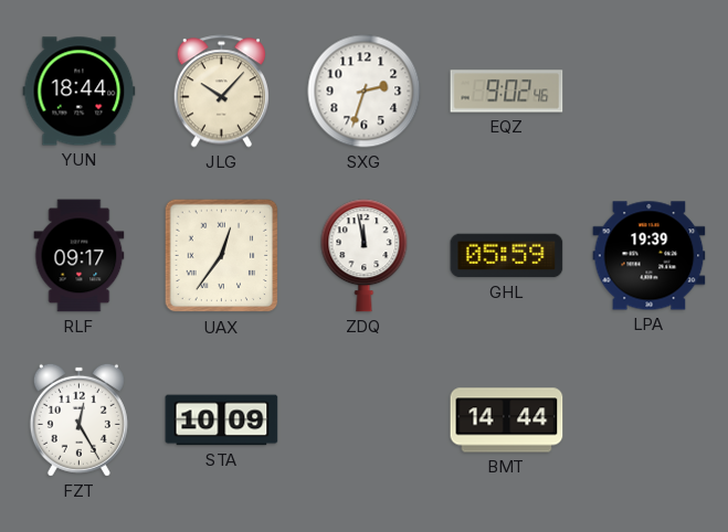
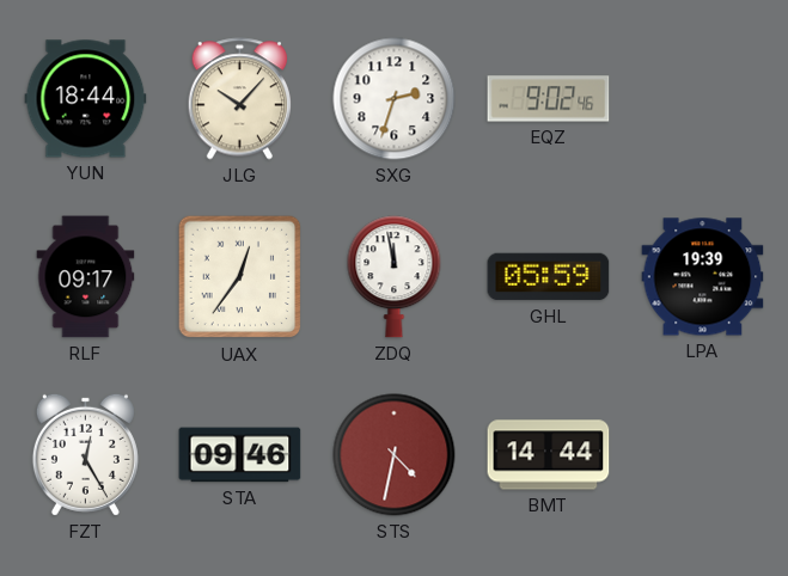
STA: 10:09 -> 09:46 (240, 455)
STS: none -> 4:32 (395, 455)
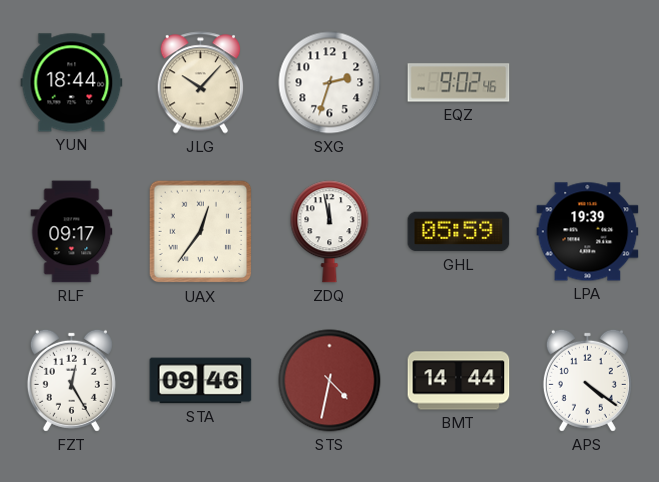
APS: none -> 4:21 (587, 380)
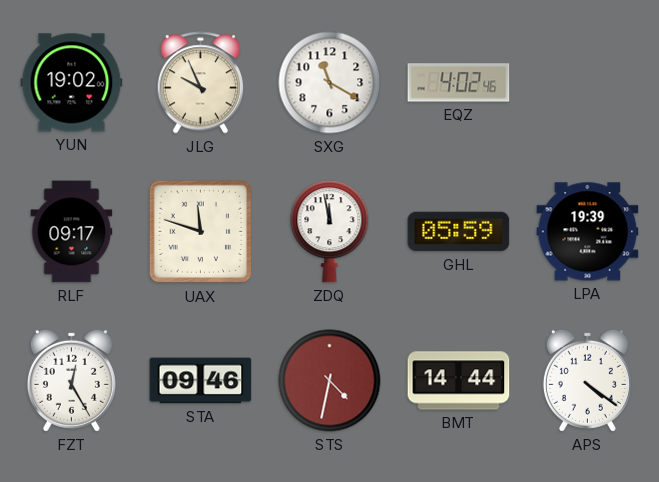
YUN: 18:44 -> 19:02 (72, 83)
JLG: 10:07 -> 9:56 (200, 83)
SXG: 2:33 -> 11:20 (330, 83)
EQZ: 9:02 -> 4:02 (459, 83)
UAX: 12:36 -> 11:48 (201, 232)
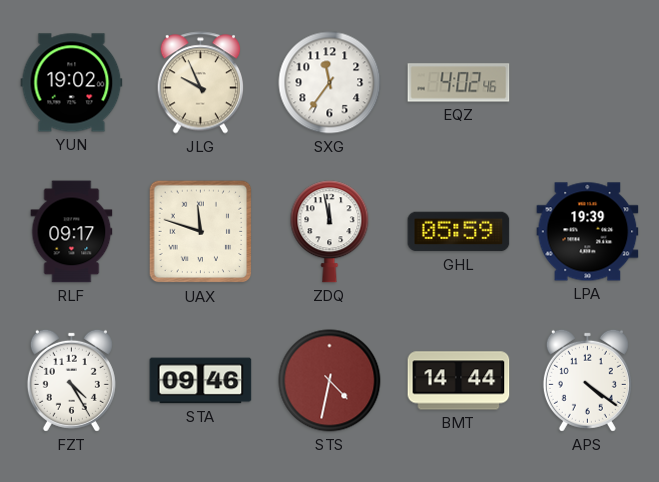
SXG: 11:20 -> 11:36 (330, 83)
FZT: 12:25 -> 4:25 (71, 380)
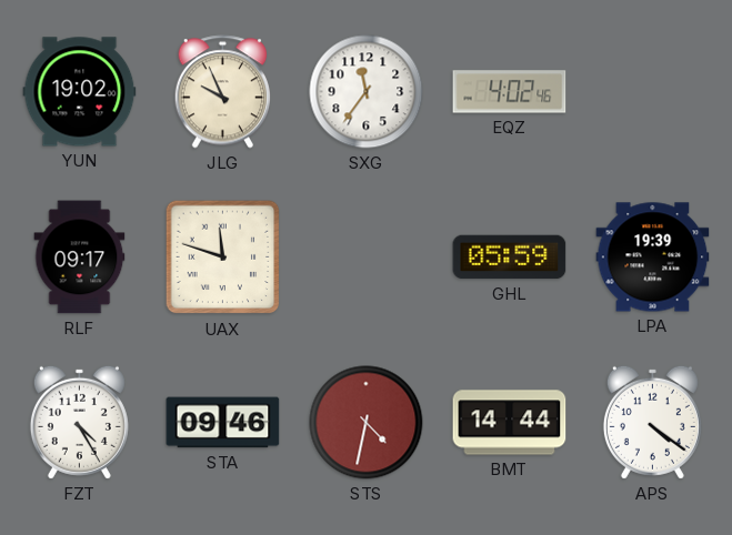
ZDQ: 11:58 -> none (330, 232)
